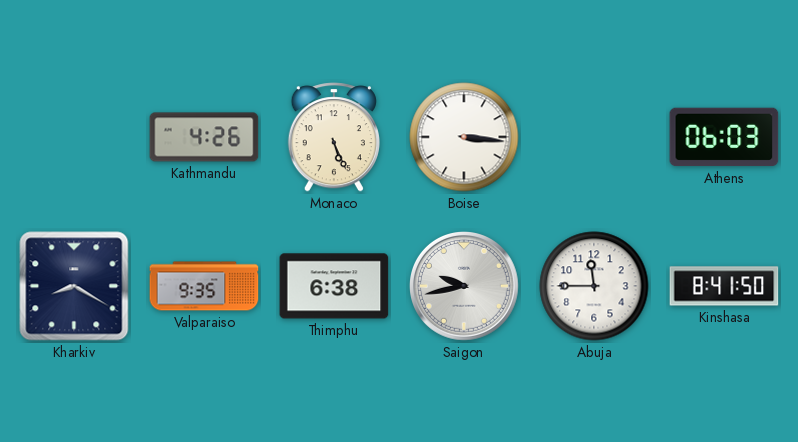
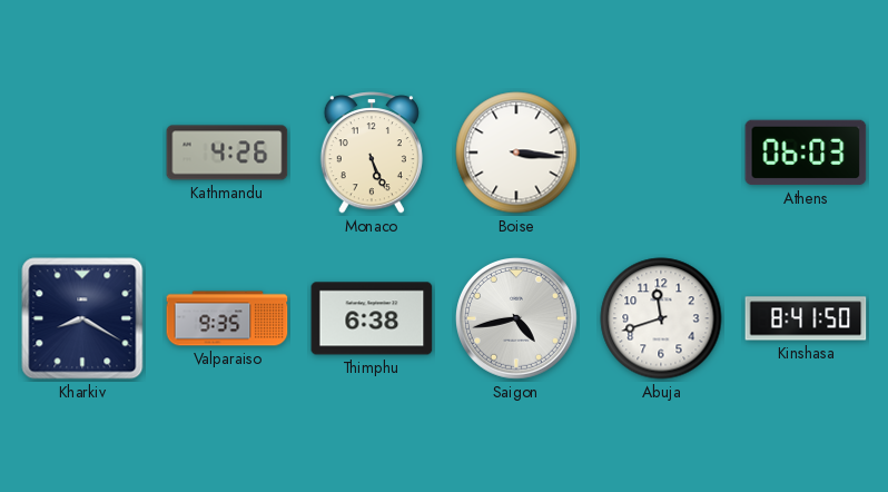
Saigon: 9:43 -> 4:43 (517, 319)
Abuja: 11:45 -> 11:42 (661, 318)
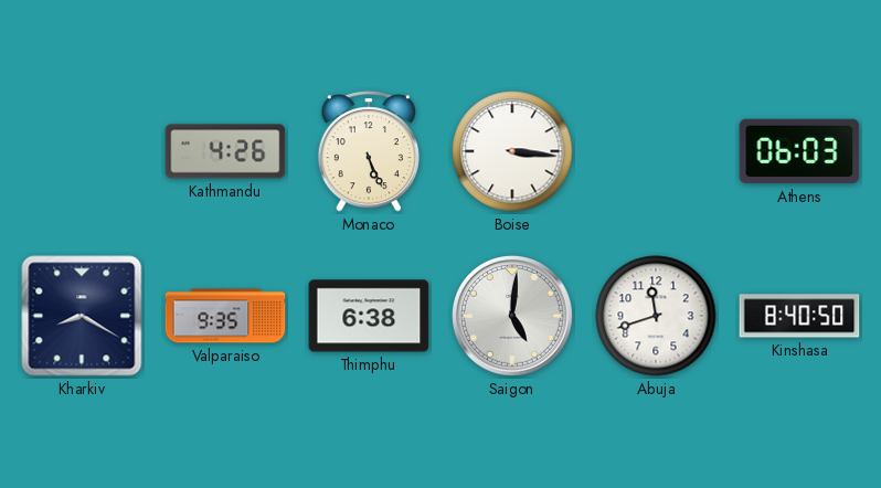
Saigon: 4:43 -> 5:01 (513, 317)
Kinshasa: 8:41 -> 8:40 (799, 316)
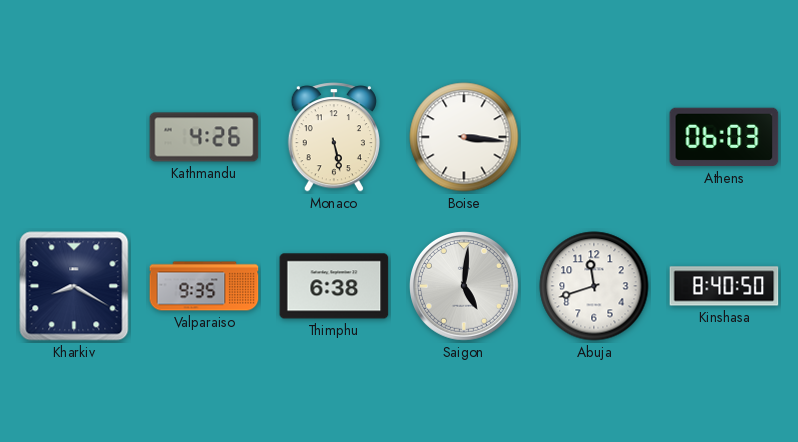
Monaco: 5:26 -> 5:28 (334, 137)
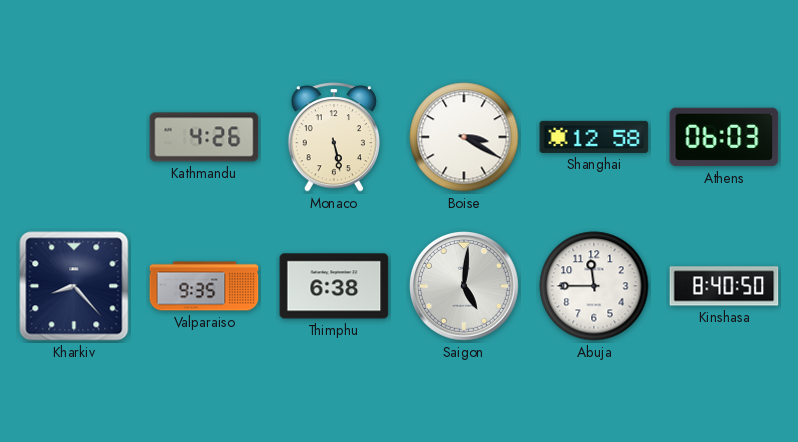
Boise: 3:16 -> 3:20 (464, 137)
Shanghai: none -> 12:58 (594, 137)
Kharkiv: 8:20 -> 8:23 (74, 286)
Abuja: 11:42 -> 11:45 (594, 286)
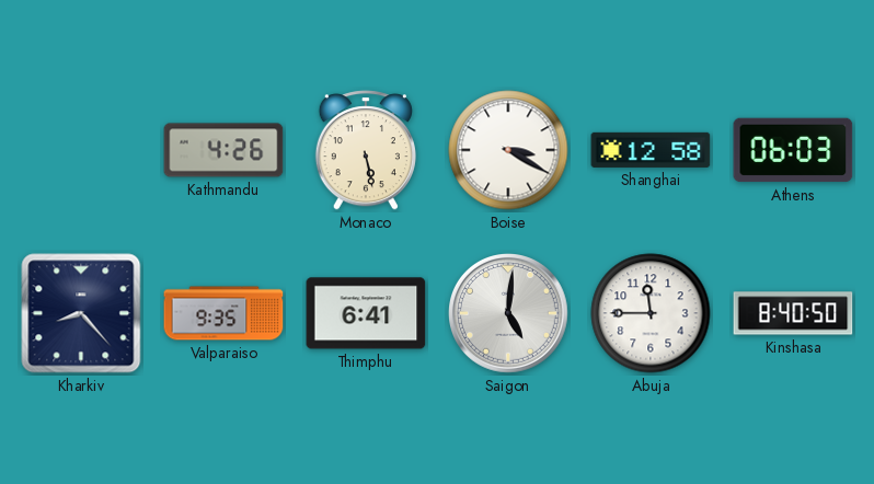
Thimphu: 6:38 -> 6:41 (366, 313)
